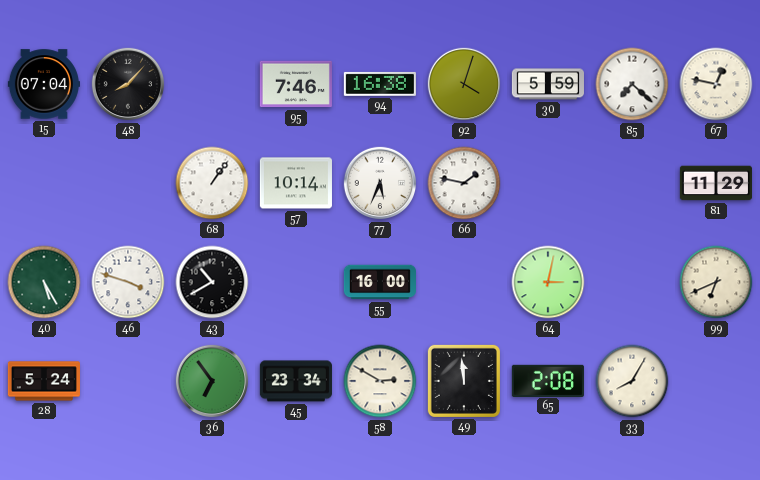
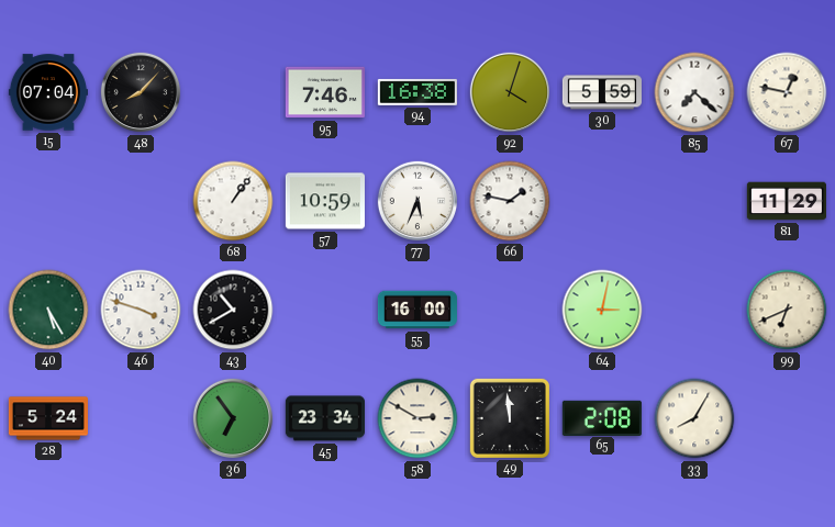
57: 10:14 -> 10:59 (325, 201)
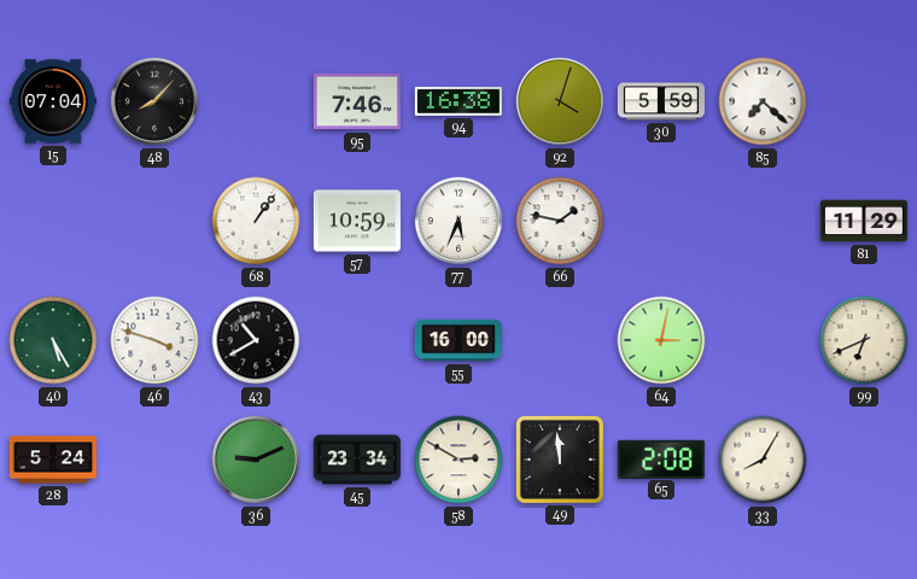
67: 12:47 -> none (787, 92)
36: 6:54 -> 9:11 (256, 460)
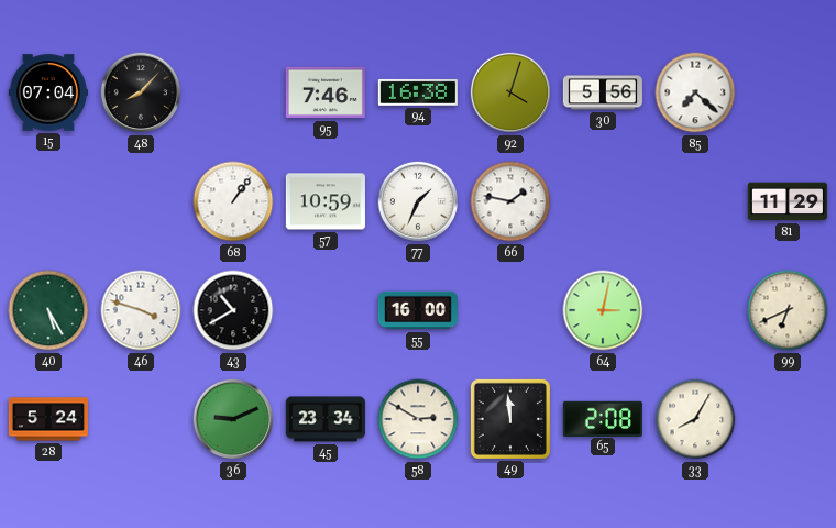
30: 5:59 -> 5:56 (603, 92)
77: 5:34 -> 1:34 (418, 201)
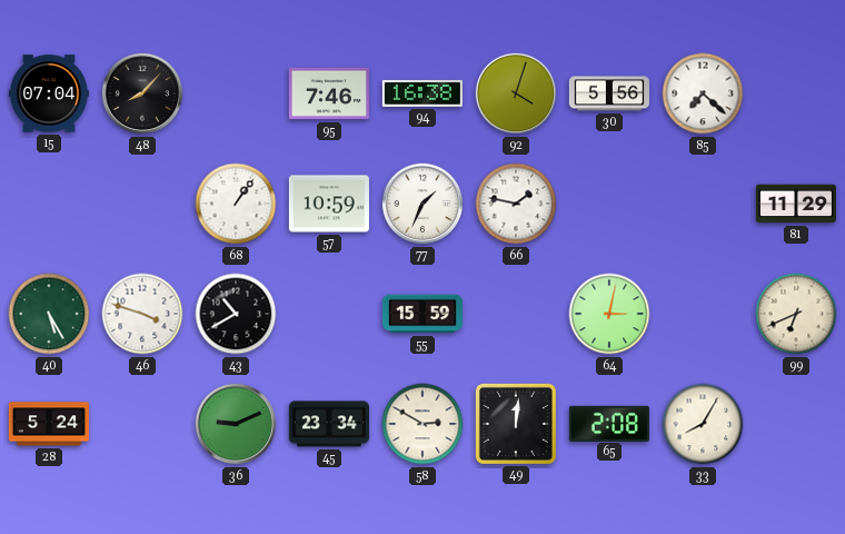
55: 16:00 -> 15:59 (422, 314)
49: 11:59 -> 12:01 (516, 424)
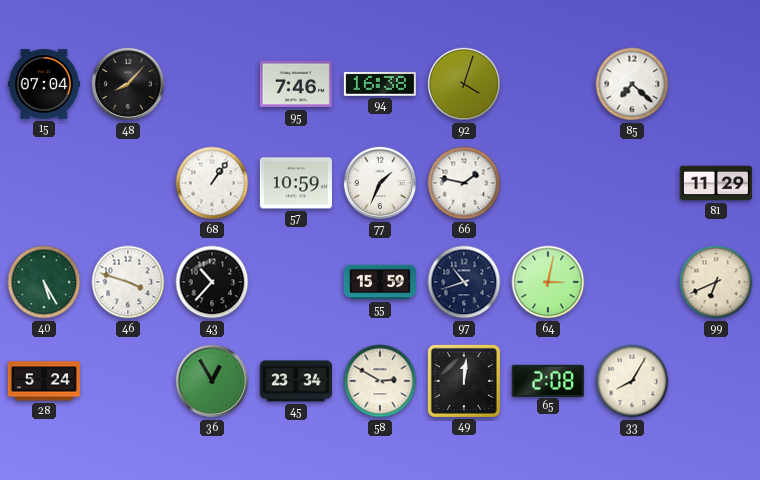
30: 5:56 -> none (609, 93)
43: 10:40 -> 10:37 (212, 282)
97: none -> 10:42 (464, 282)
36: 9:11 -> 12:55 (212, 381)
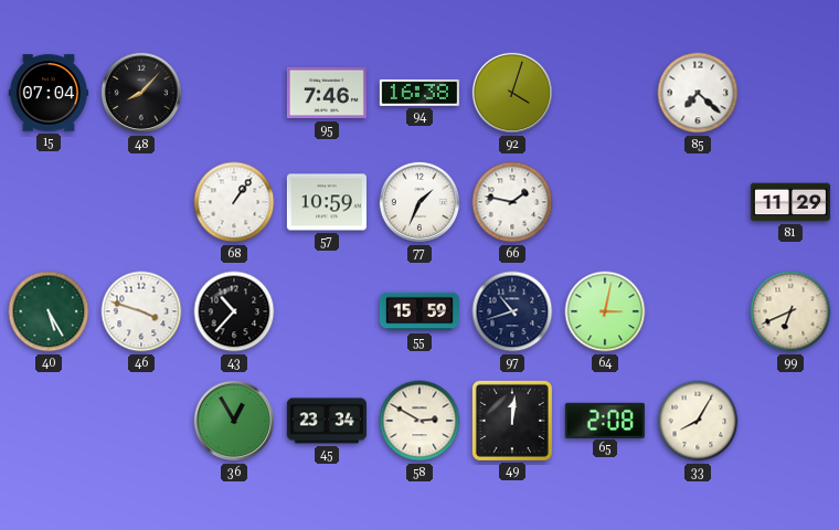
28: 5:24 -> none (44, 381)
